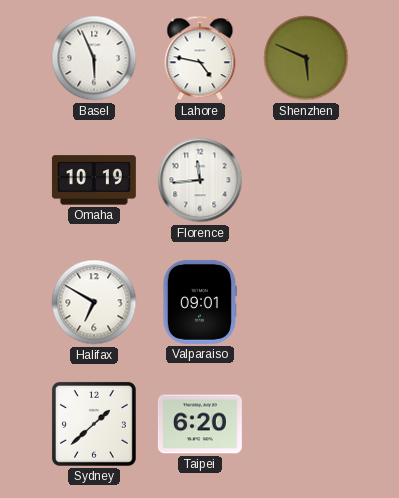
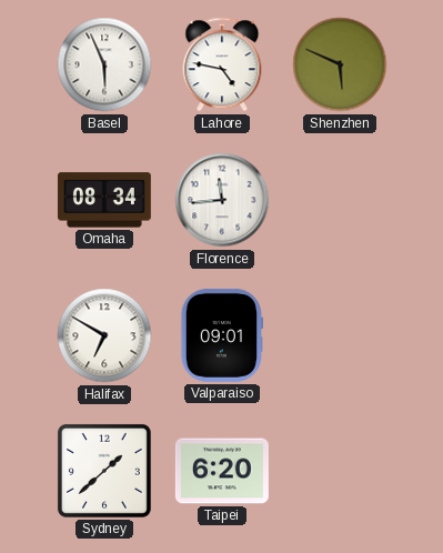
Omaha: 10:19 -> 08:34 (104, 200)
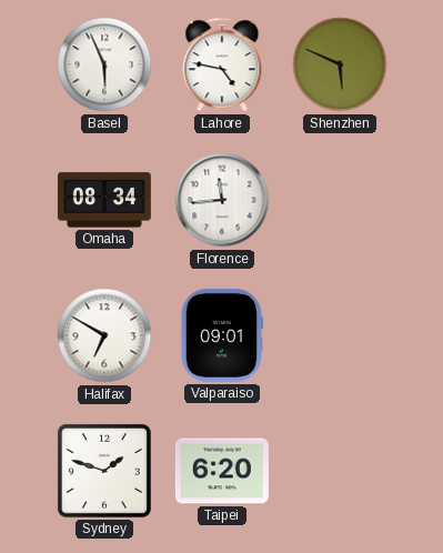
Sydney: 1:38 -> 1:48 (104, 471)
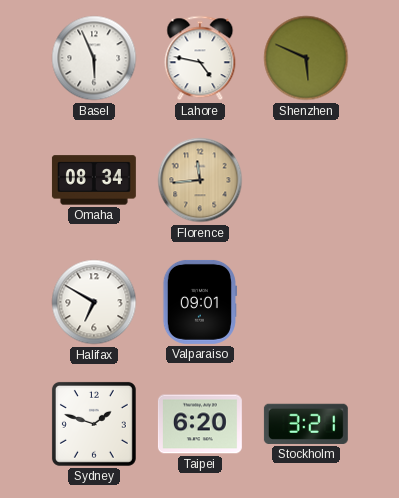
Florence dial: white -> champagne (200, 180)
Stockholm: none -> 3:21 (306, 424)
